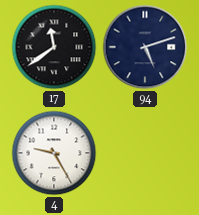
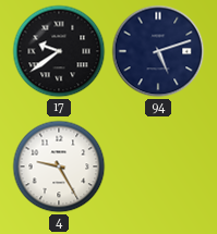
17: 11:39 -> 9:39 (59, 51)
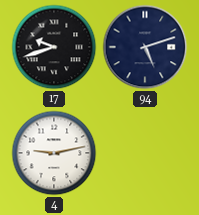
17: 9:39 -> 9:42 (54, 47)
4: 9:25 -> 9:13 (54, 153)
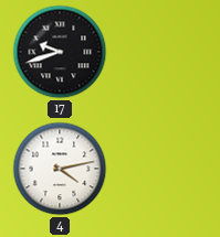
94: 5:12 -> none (145, 47)
4: 9:13 -> 4:13 (60, 169)
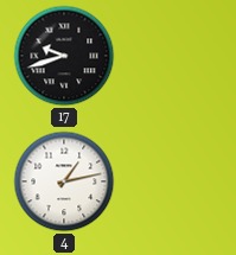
4: 4:13 -> 1:13 (64, 181)
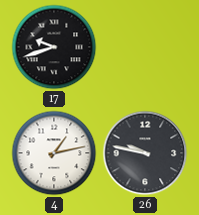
26: none -> 9:47 (145, 153)
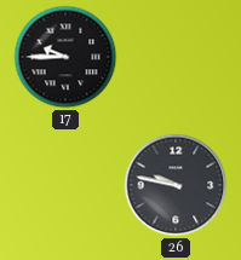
17: 9:42 -> 9:45 (65, 57)
4: 1:13 -> none (54, 153)
